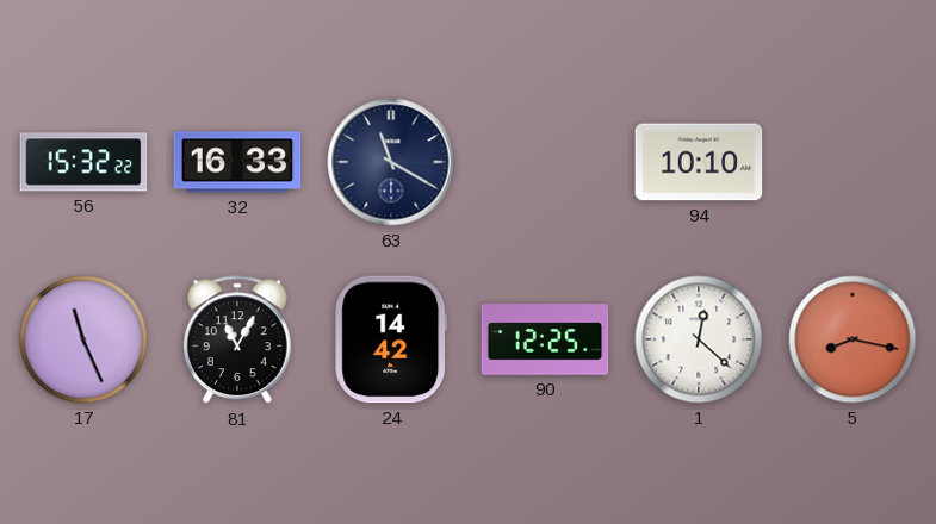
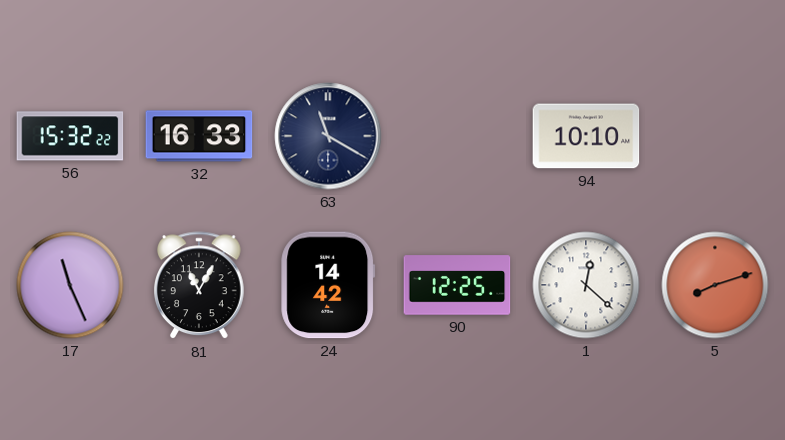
5: 8:17 -> 8:12 (715, 285)
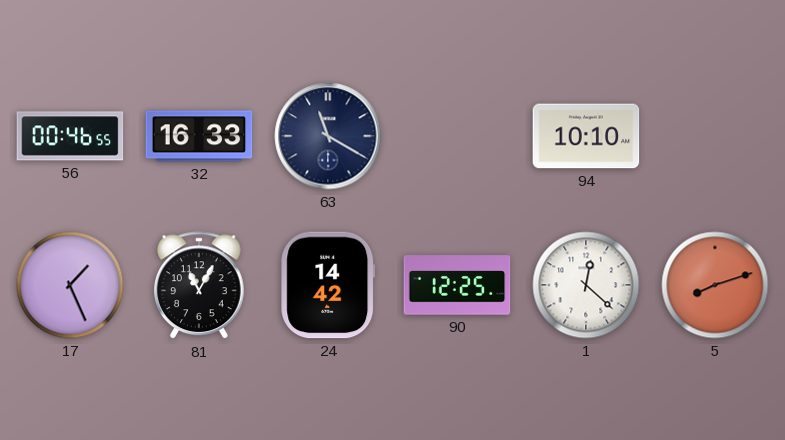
56: 15:32 -> 00:46 (70, 136)
17: 11:26 -> 1:26 (70, 285)
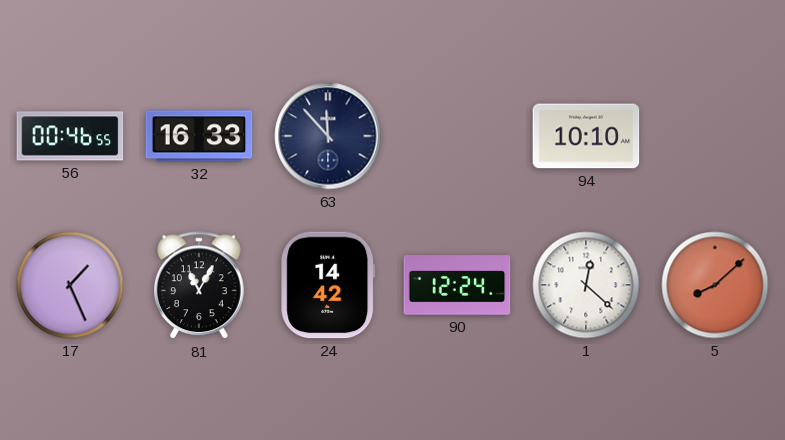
63: 11:20 -> 11:53 (328, 136)
90: 12:25 -> 12:24 (457, 285)
5: 8:12 -> 8:08 (715, 285)
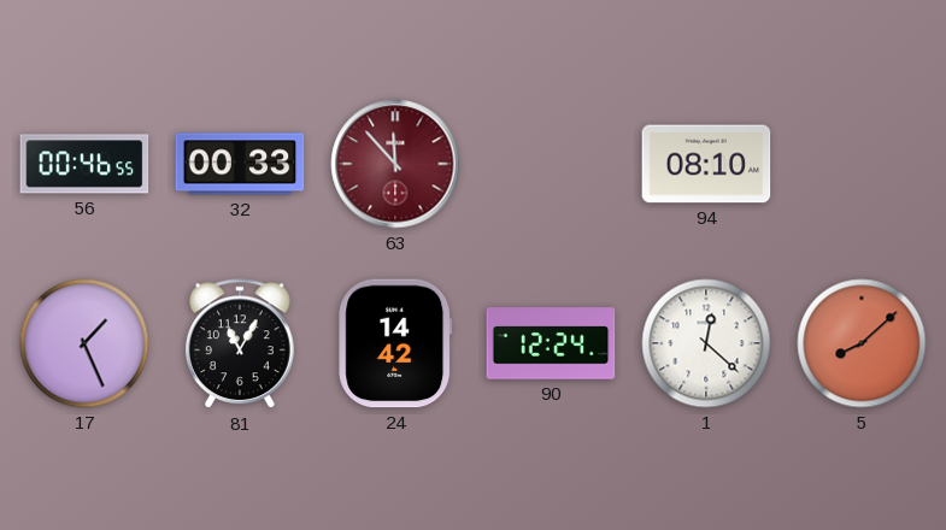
32: 16:33 -> 00:33 (240, 164)
63 dial: navy -> burgundy (395, 164)
94: 10:10 -> 08:10 (706, 164)
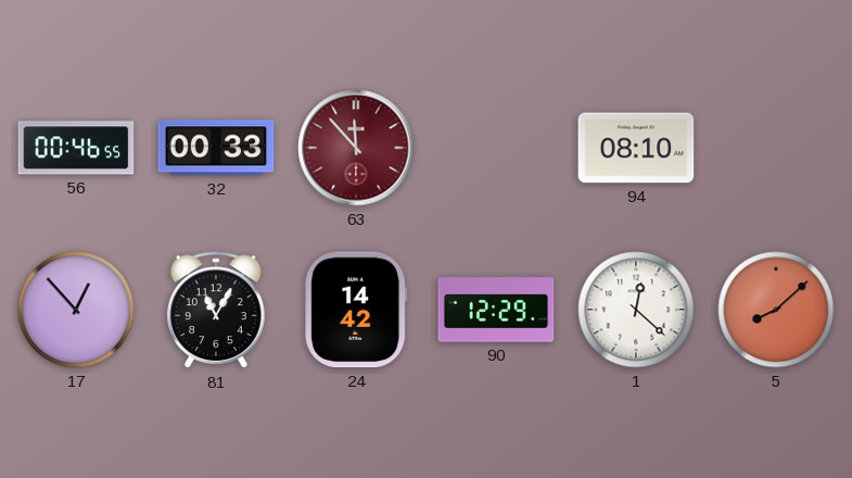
17: 1:26 -> 12:53 (76, 310)
90: 12:24 -> 12:29 (496, 310)
